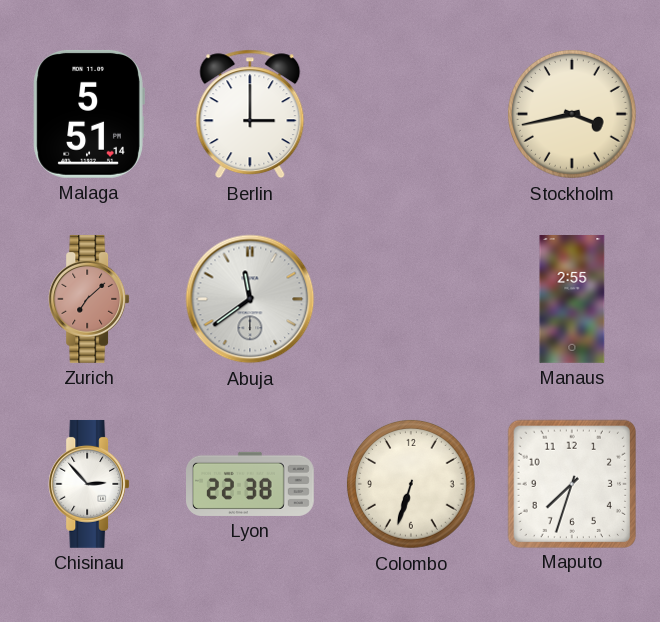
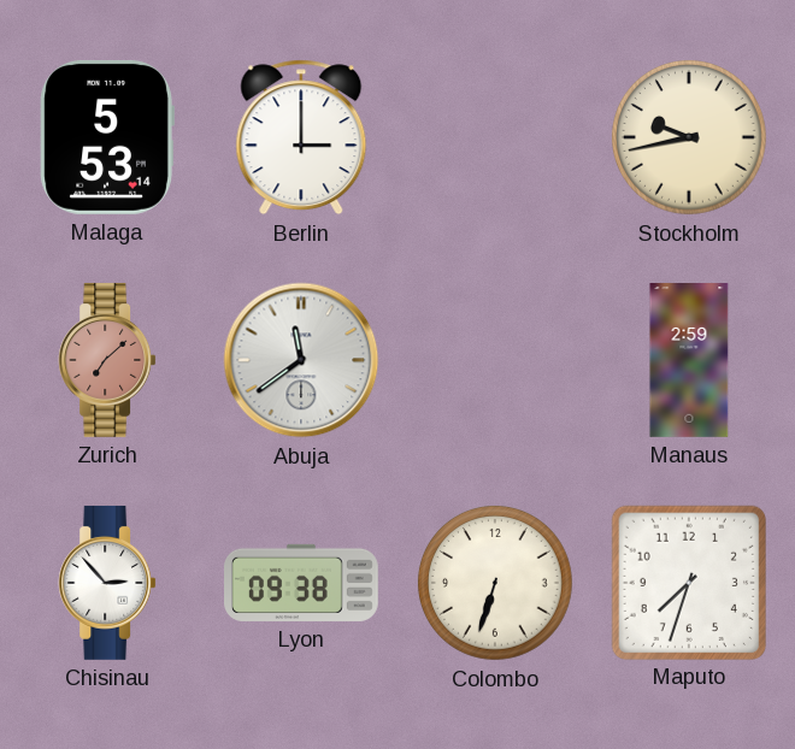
Malaga: 5:51 -> 5:53 (107, 137)
Stockholm: 3:43 -> 9:43 (689, 137)
Manaus: 2:55 -> 2:59 (689, 361)
Lyon: 22:38 -> 09:38 (302, 583)
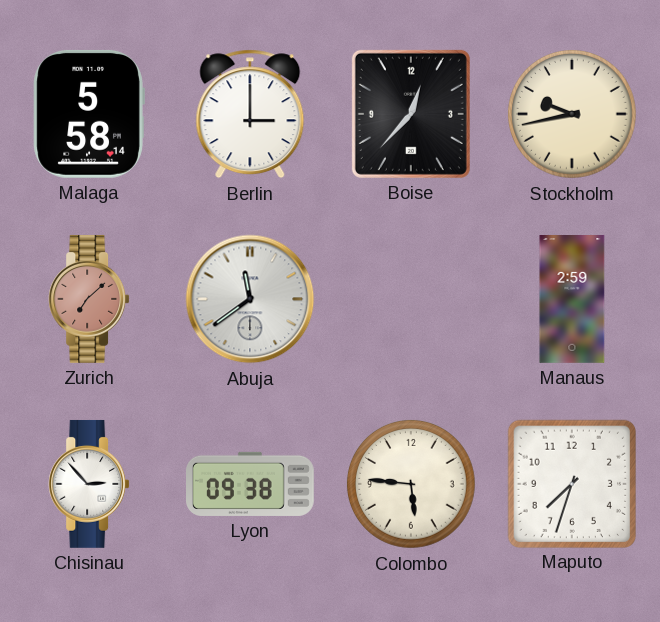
Malaga: 5:53 -> 5:58 (89, 114)
Boise: none -> 12:37 (411, 114)
Colombo: 6:33 -> 5:46 (411, 484)
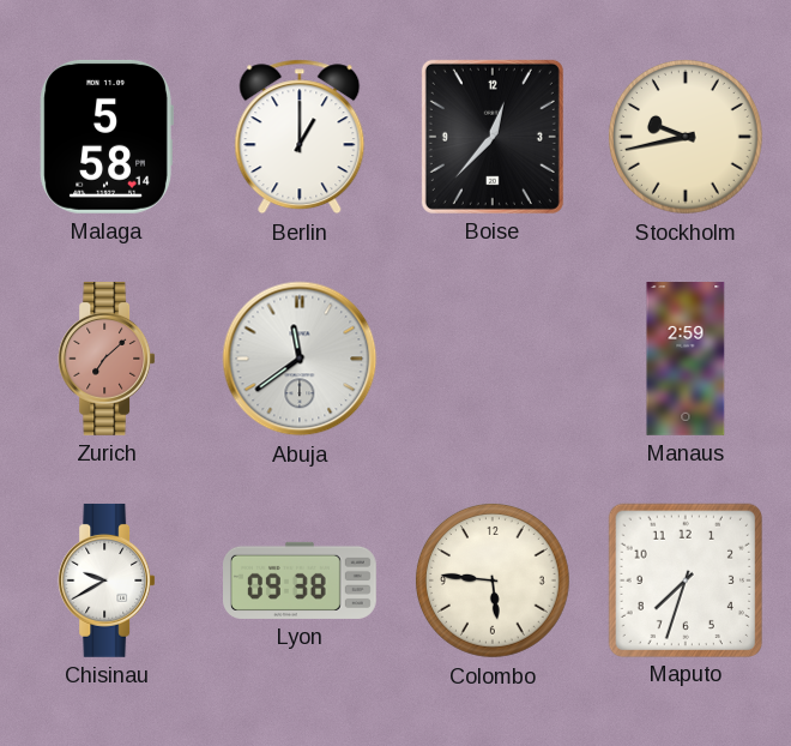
Berlin: 3:00 -> 1:00 (300, 137)
Chisinau: 2:53 -> 9:40 (107, 580)
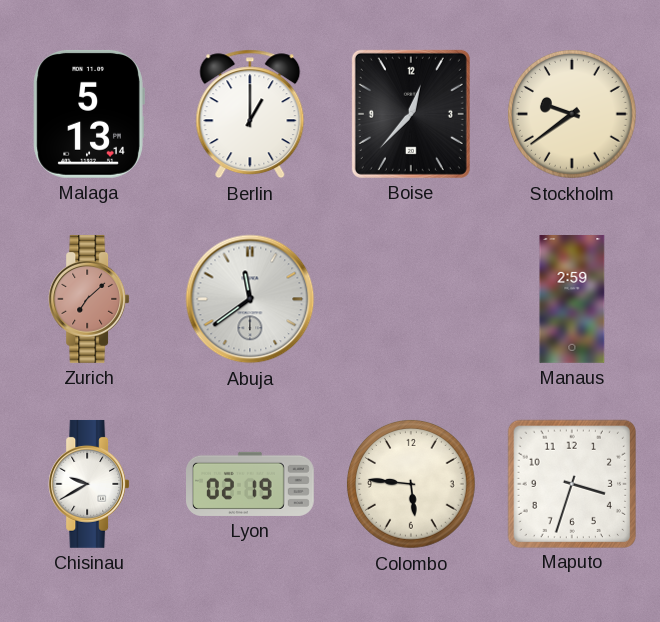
Malaga: 5:58 -> 5:13 (89, 114)
Stockholm: 9:43 -> 9:39 (572, 114)
Lyon: 09:38 -> 02:19 (251, 484)
Maputo: 7:33 -> 3:33 (571, 483)
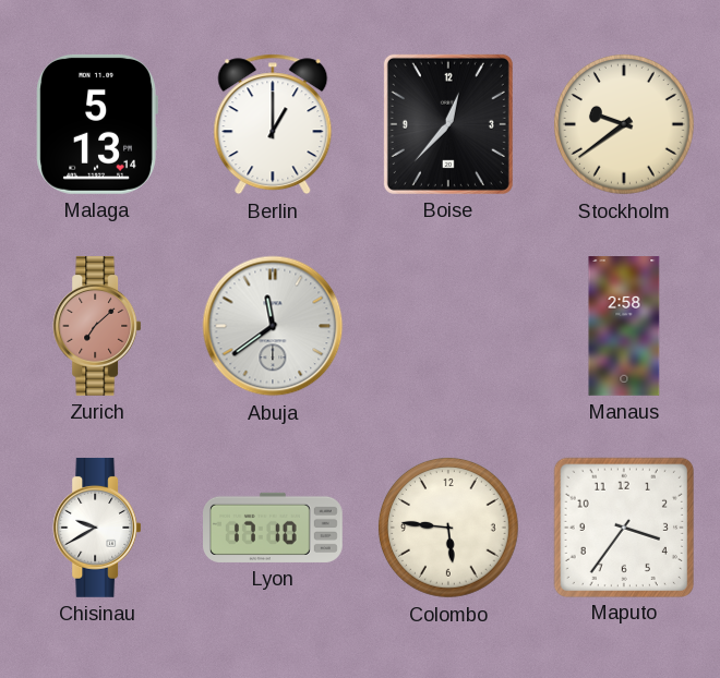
Manaus: 2:59 -> 2:58 (624, 327)
Lyon: 02:19 -> 17:10 (274, 528)
Maputo: 3:33 -> 3:36 (623, 526)
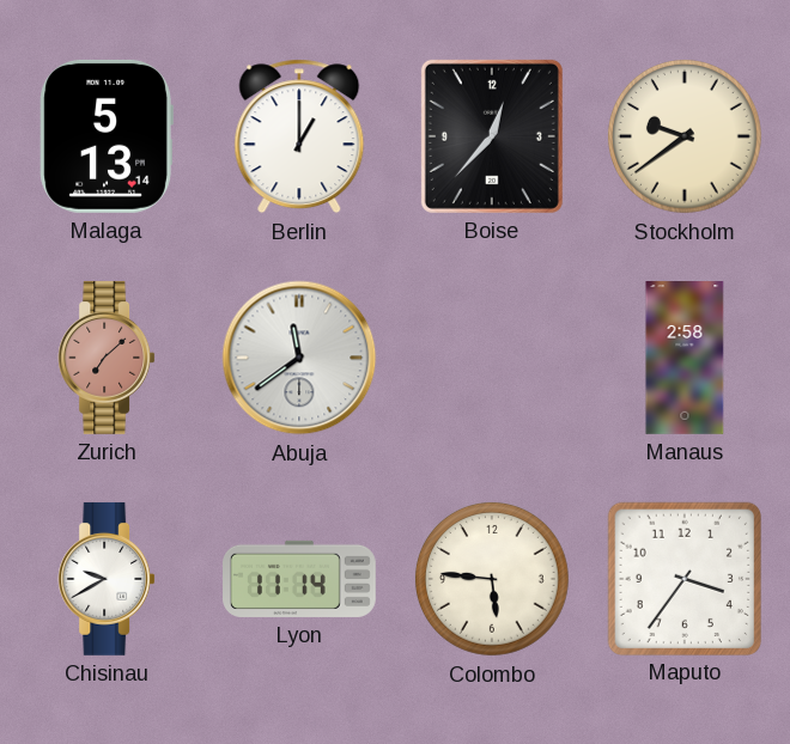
Lyon: 17:10 -> 11:14 (300, 579)
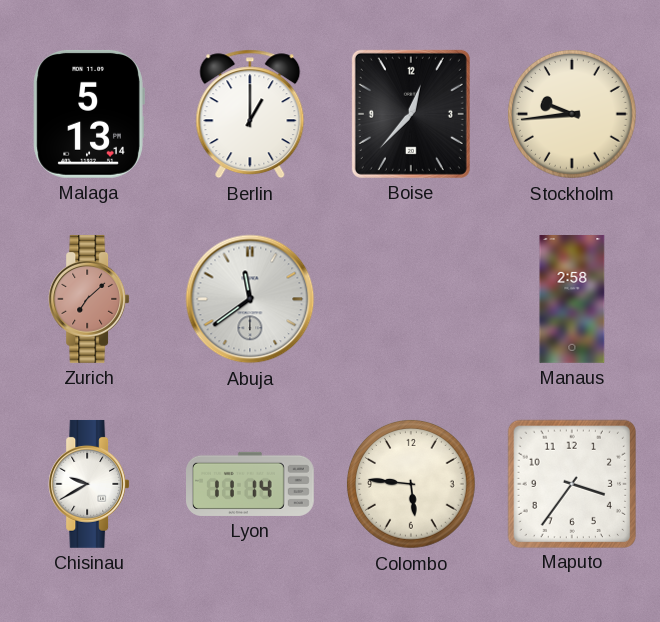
Stockholm: 9:39 -> 9:44 (572, 114)
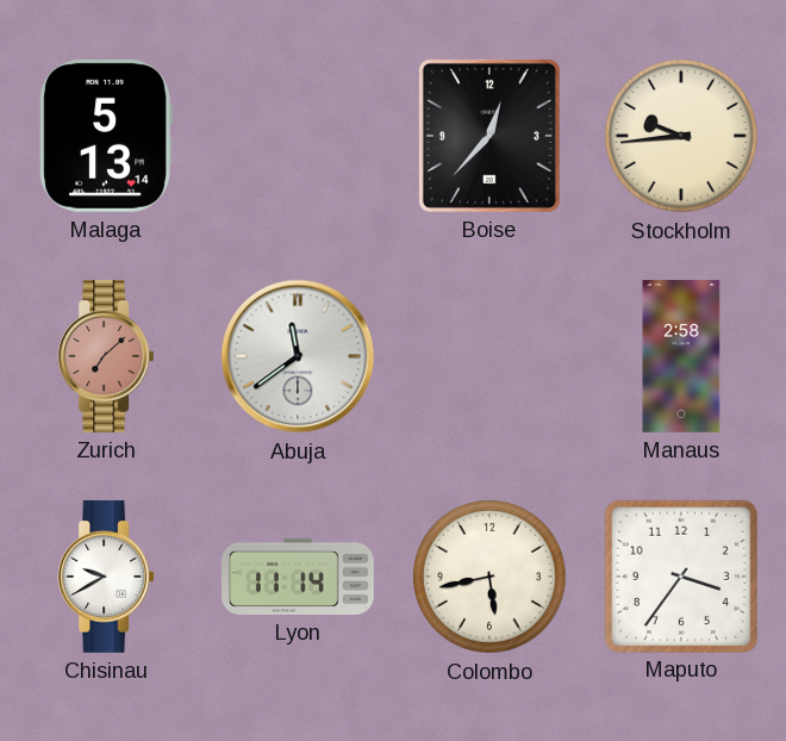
Berlin: 1:00 -> none (250, 114)
Colombo: 5:46 -> 5:43 (489, 577)
